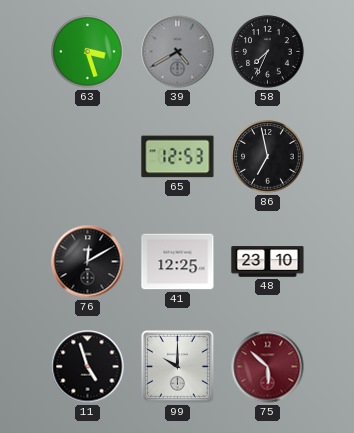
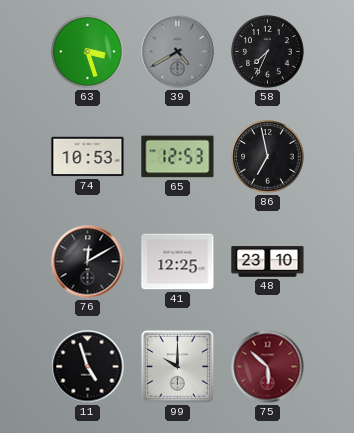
74: none -> 10:53 (88, 157)
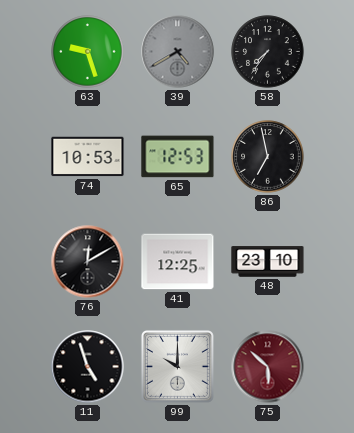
63: 3:27 -> 9:27 (88, 52)
58: 7:34 -> 7:36 (268, 52)
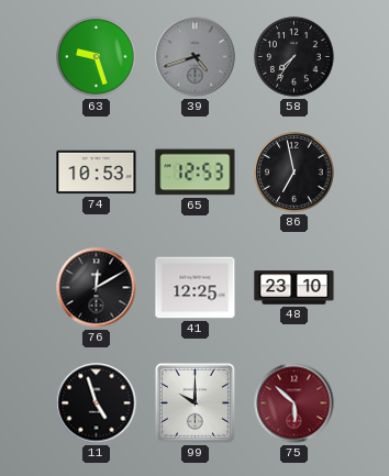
39: 4:40 -> 4:42 (196, 57)
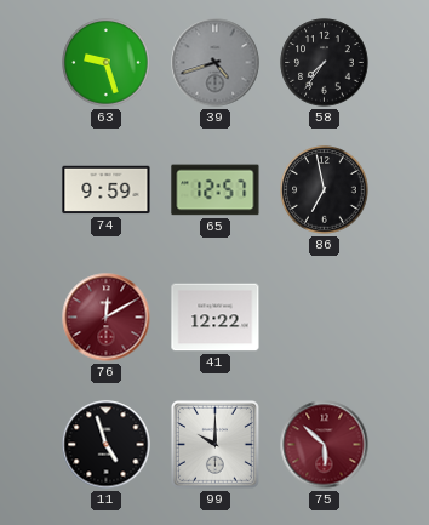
74: 10:53 -> 9:59 (107, 190)
65: 12:53 -> 12:57 (216, 190)
76 dial: black -> burgundy (107, 318)
41: 12:25 -> 12:22 (216, 318)
48: 23:10 -> none (294, 288)
